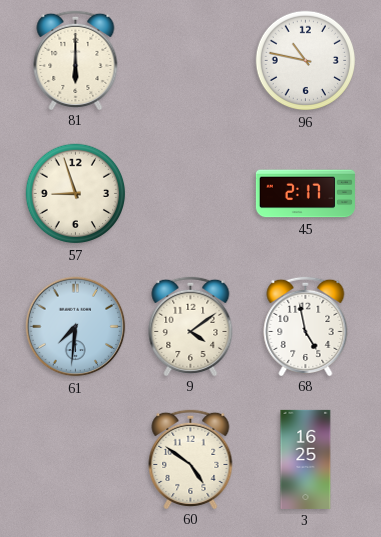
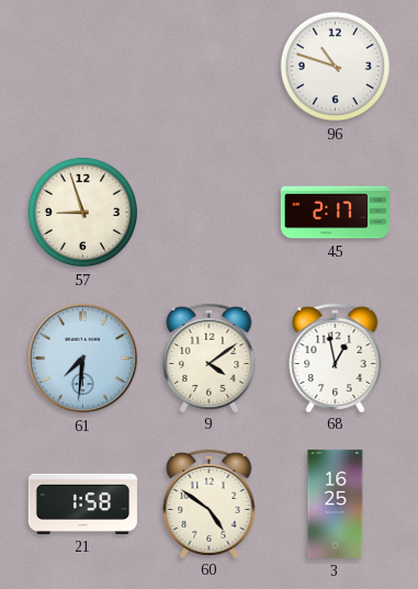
81: 6:00 -> none (76, 59)
96: 10:47 -> 10:48 (336, 67)
68: 4:58 -> 12:58 (336, 356)
21: none -> 1:58 (82, 503)
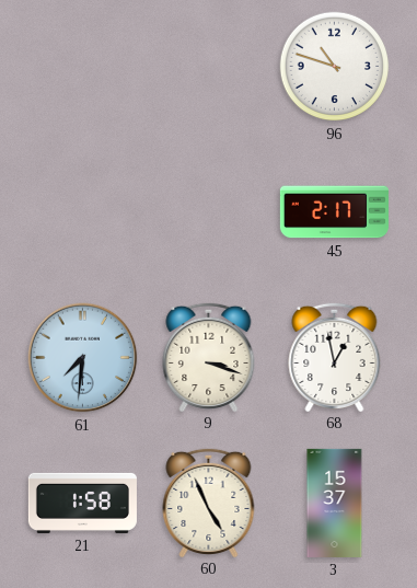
57: 8:57 -> none (83, 213)
9: 4:09 -> 3:18 (209, 356)
60: 4:51 -> 4:56 (209, 501)
3: 16:25 -> 15:37 (335, 503)
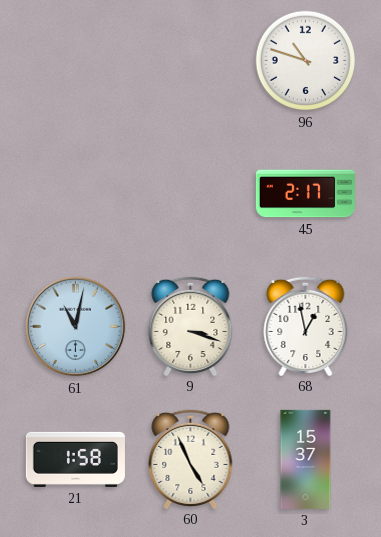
61: 7:31 -> 11:02 (76, 327)
